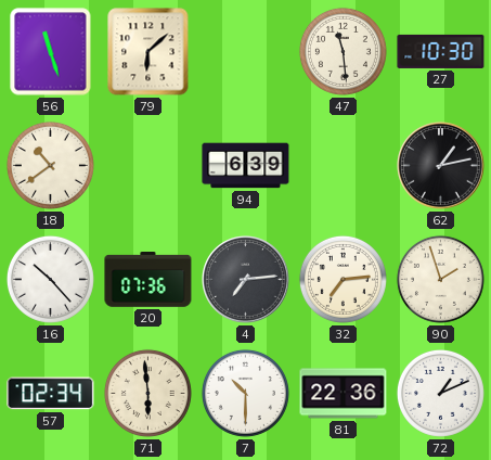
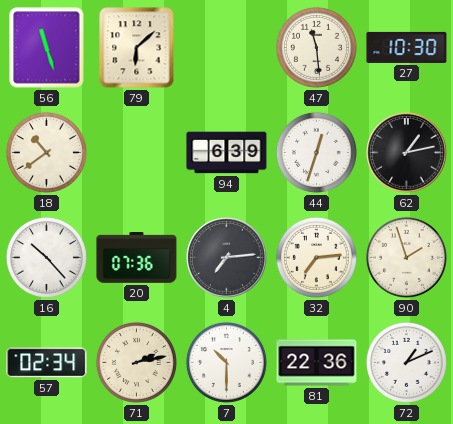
44: none -> 12:33 (316, 152)
71: 5:59 -> 2:13 (136, 362)
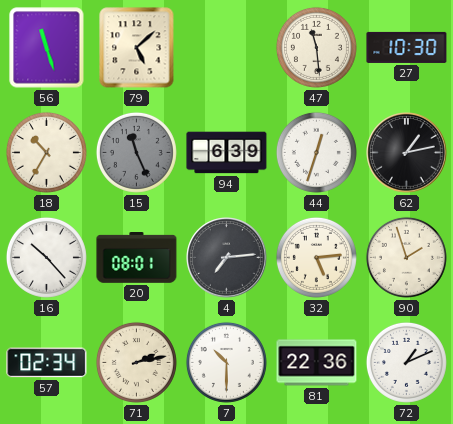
79: 6:08 -> 5:08 (137, 48)
18: 10:39 -> 10:35 (46, 152)
15: none -> 11:26 (136, 152)
20: 07:36 -> 08:01 (137, 258)
32: 7:14 -> 5:14 (316, 257)
